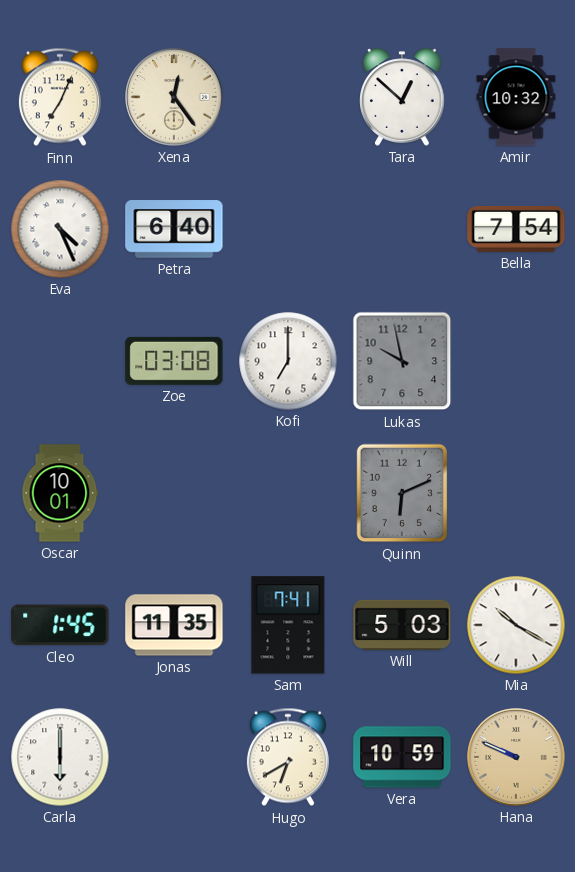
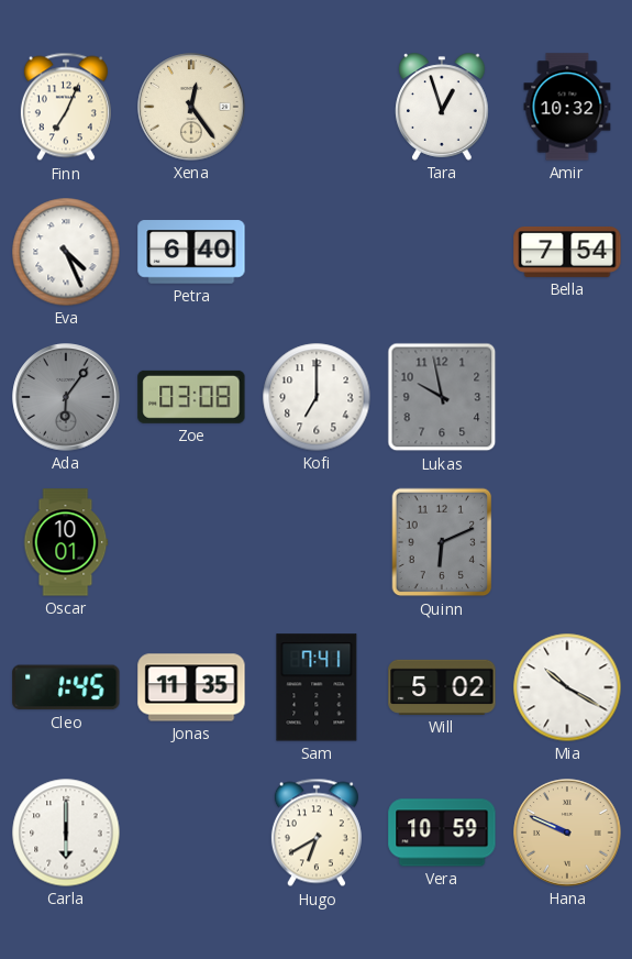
Tara: 12:52 -> 12:57 (442, 107)
Ada: none -> 6:06 (66, 397)
Will: 5:03 -> 5:02 (442, 687)
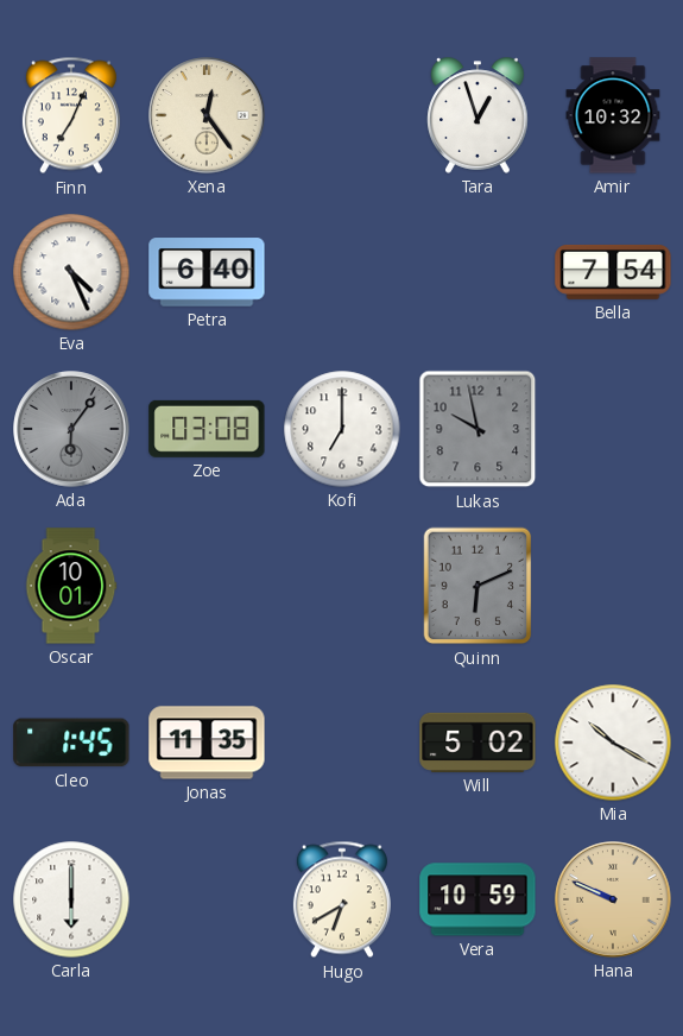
Sam: 7:41 -> none (317, 687)
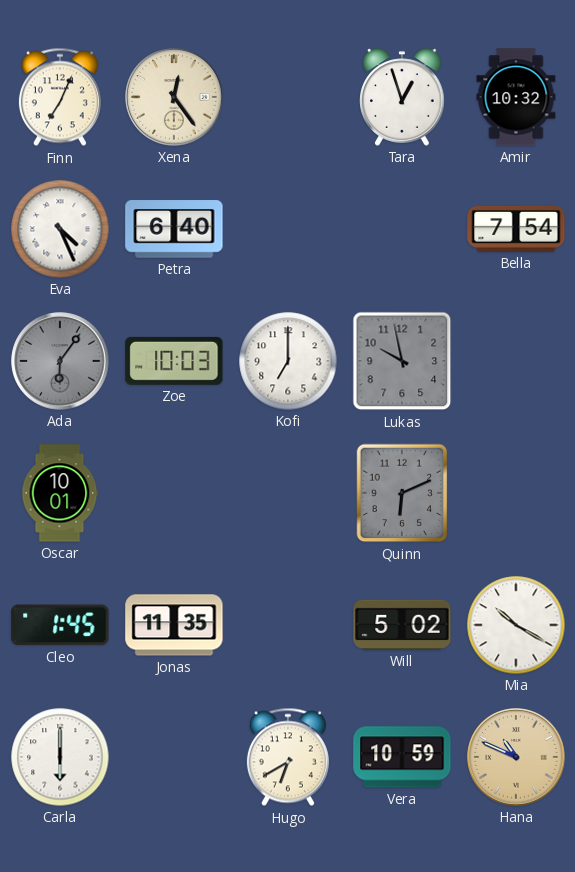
Zoe: 03:08 -> 10:03 (174, 361)
Hana: 9:49 -> 10:49 (516, 757)
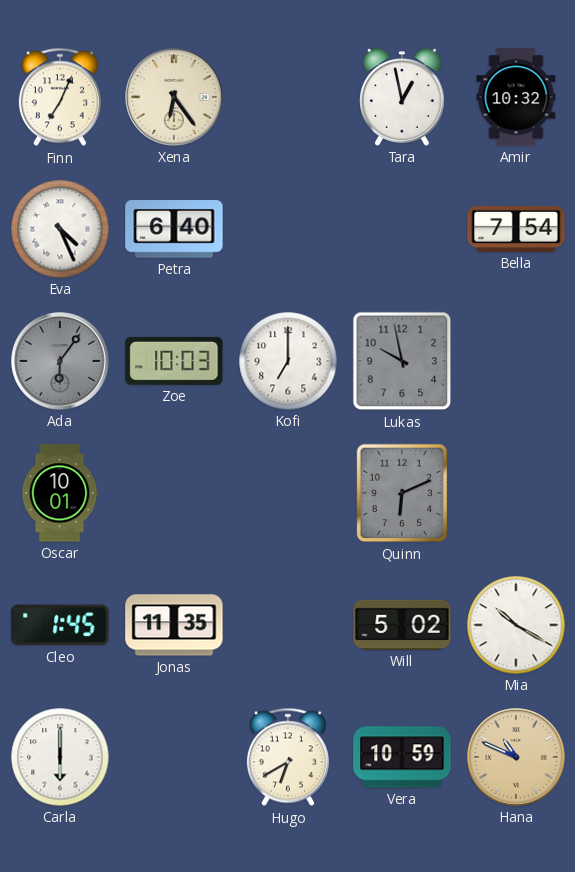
Xena: 12:24 -> 6:24 (174, 97)
Tara: 12:57 -> 12:58 (402, 97)
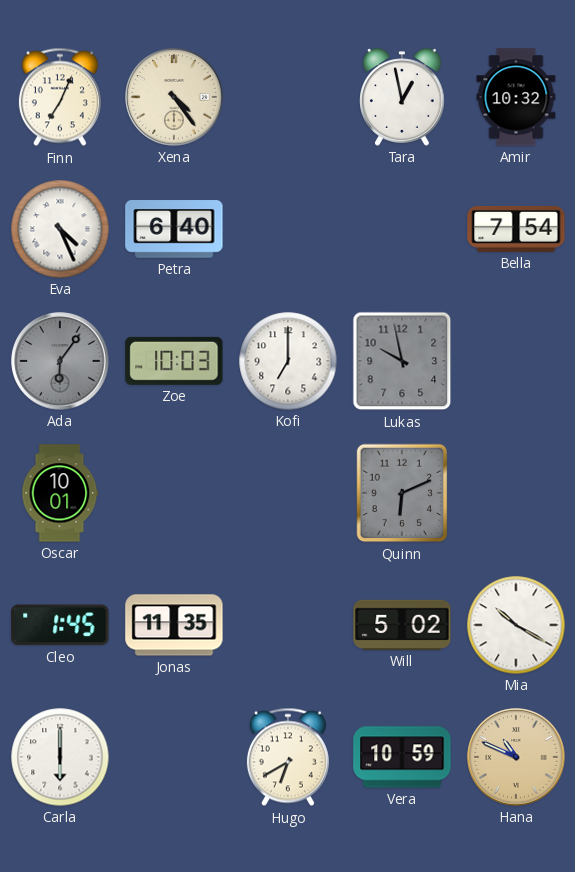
Xena: 6:24 -> 4:24 (174, 97)
